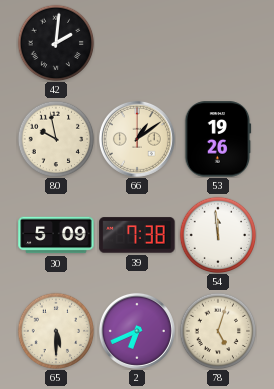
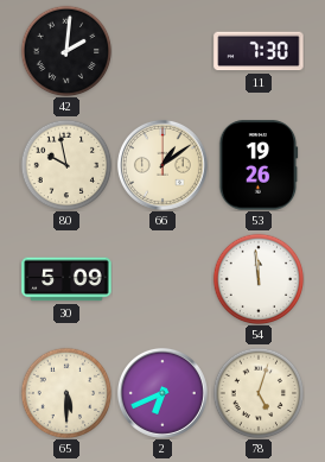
11: none -> 7:30 (259, 51)
39: 7:38 -> none (137, 235)
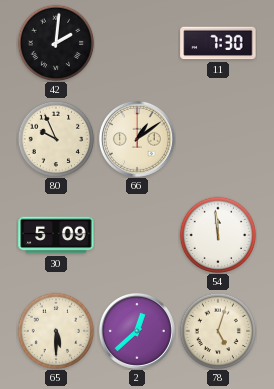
80: 9:58 -> 9:56 (56, 139)
53: 19:26 -> none (259, 165)
2: 6:41 -> 12:38 (137, 331)
